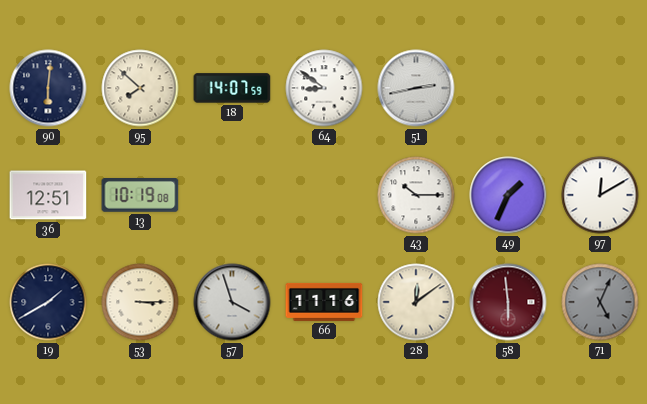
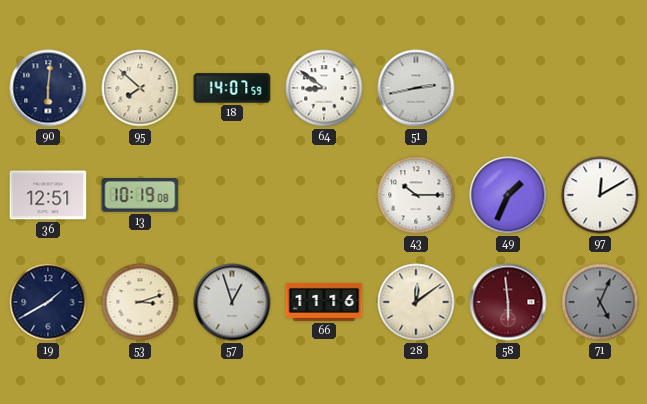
53: 3:15 -> 3:12 (140, 302)
57: 3:57 -> 12:57 (232, 302)
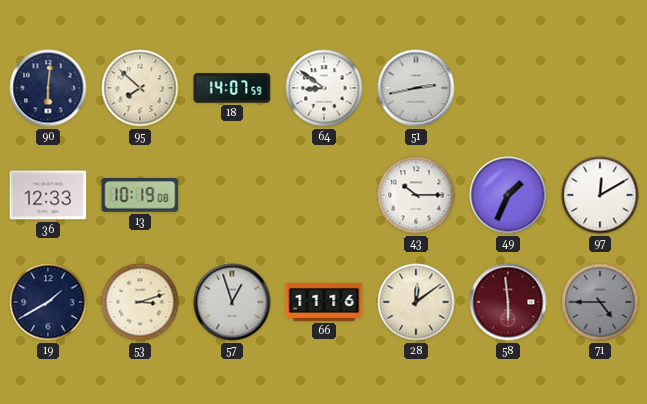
36: 12:51 -> 12:33 (48, 195)
71: 5:04 -> 4:45 (600, 302)
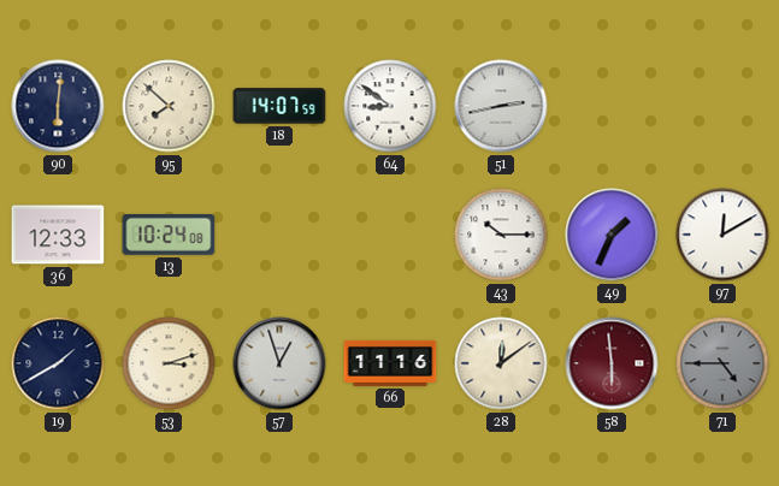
13: 10:19 -> 10:24 (169, 236)
